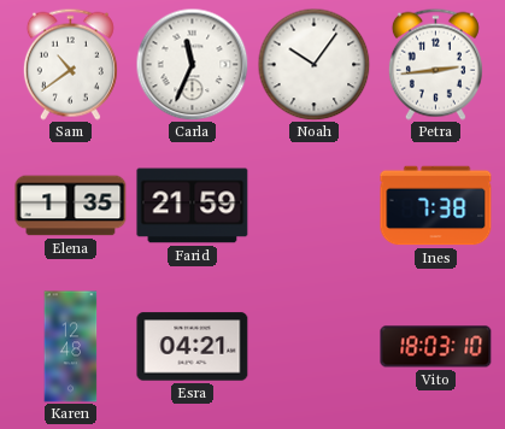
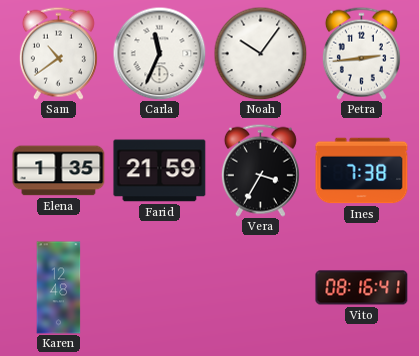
Vera: none -> 3:35 (260, 170)
Esra: 04:21 -> none (193, 347)
Vito: 18:03 -> 08:16 (362, 288)
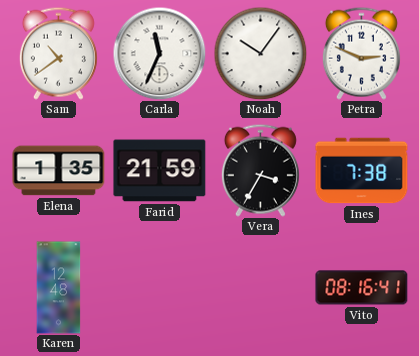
Petra: 2:44 -> 2:49 (361, 53)
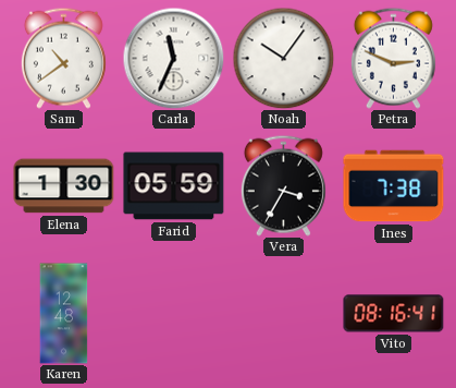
Elena: 1:35 -> 1:30 (64, 186)
Farid: 21:59 -> 05:59 (174, 186)
